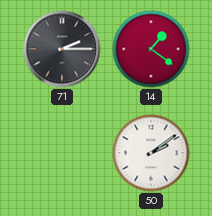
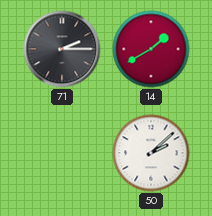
14: 1:21 -> 1:40 (151, 49)
50: 2:09 -> 2:08 (151, 153)
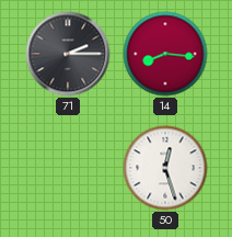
14: 1:40 -> 8:16 (165, 54)
50: 2:08 -> 12:27 (165, 168)
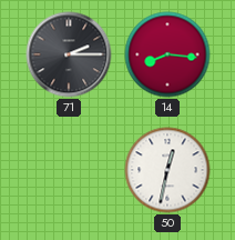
50: 12:27 -> 12:32 (167, 170)
